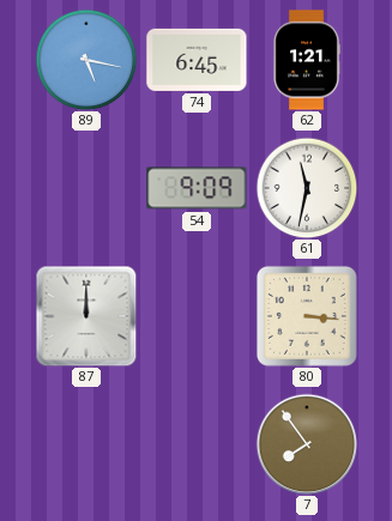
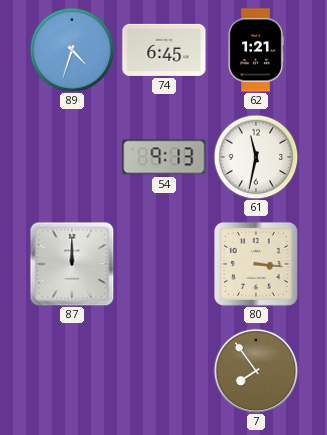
89: 5:17 -> 4:33 (72, 50)
54: 9:09 -> 9:13 (164, 157)
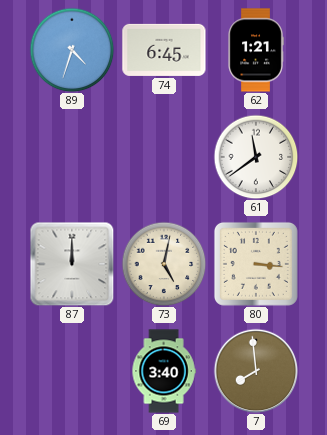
54: 9:13 -> none (164, 157)
61: 11:32 -> 11:39 (256, 157)
73: none -> 5:02 (164, 264)
69: none -> 3:40 (164, 371)
7: 7:54 -> 7:59 (256, 371)
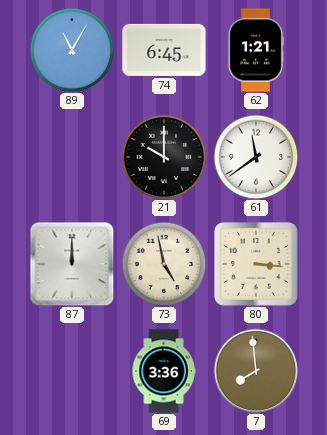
89: 4:33 -> 11:05 (72, 50)
21: none -> 10:00 (164, 157)
73: 5:02 -> 4:58 (164, 264)
69: 3:40 -> 3:36 (164, 371)
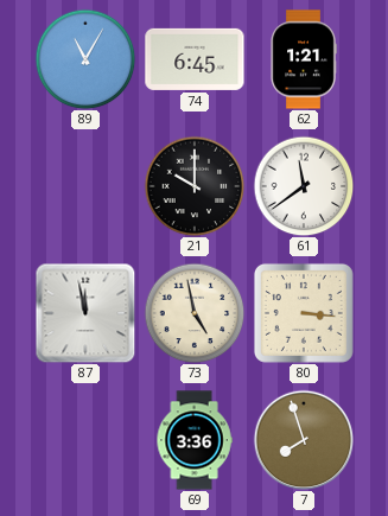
87: 12:00 -> 11:58 (85, 313)
7: 7:59 -> 7:57 (304, 440)
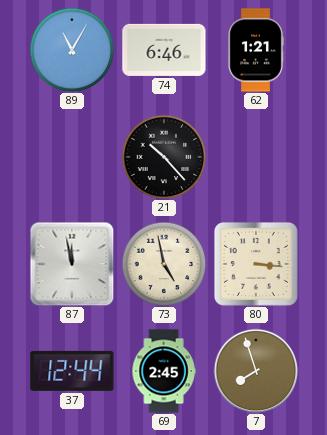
74: 6:45 -> 6:46 (164, 50)
21: 10:00 -> 10:23 (164, 157)
61: 11:39 -> none (304, 186)
37: none -> 12:44 (72, 371)
69: 3:36 -> 2:45 (164, 371)
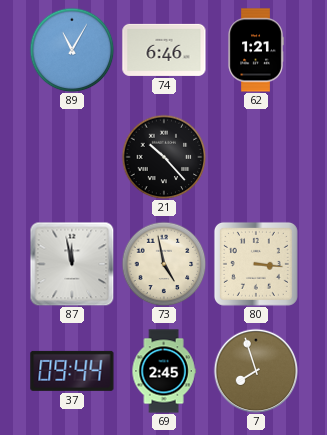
37: 12:44 -> 09:44 (72, 371)
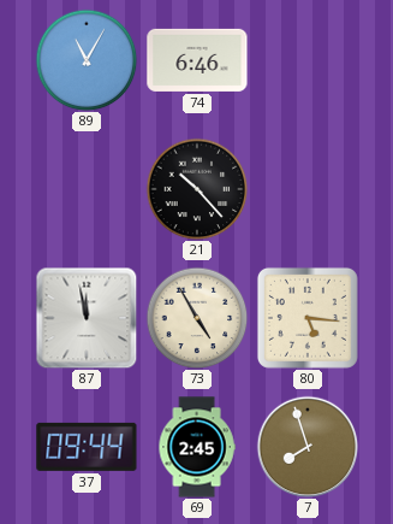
62: 1:21 -> none (256, 50)
73: 4:58 -> 4:55 (197, 318)
80: 3:16 -> 5:16 (308, 318)
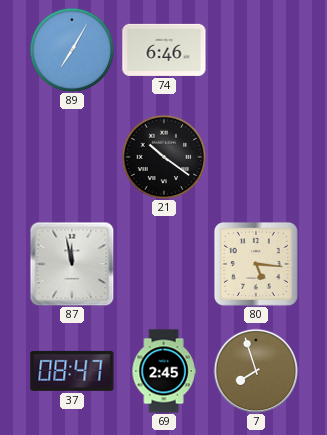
89: 11:05 -> 7:05 (72, 50)
21: 10:23 -> 10:21 (164, 157)
73: 4:55 -> none (197, 318)
37: 09:44 -> 08:47 (72, 371)
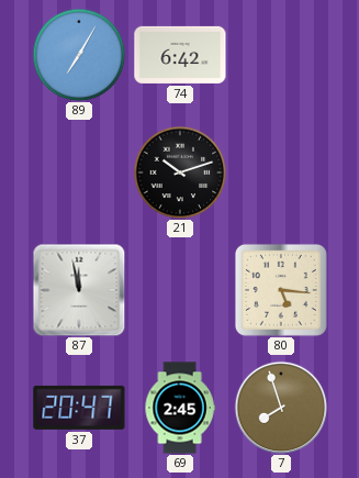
74: 6:46 -> 6:42 (180, 55)
21: 10:21 -> 10:12 (180, 173)
37: 08:47 -> 20:47 (79, 408)
